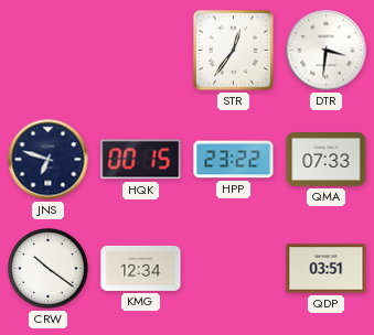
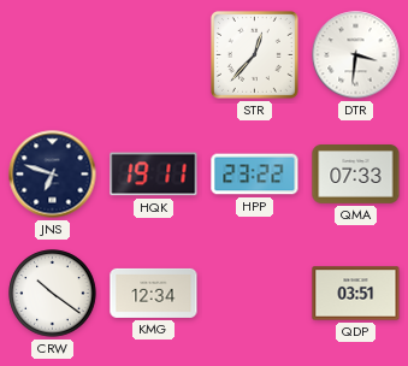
STR: 12:36 -> 12:37 (254, 54)
HQK: 00:15 -> 19:11 (154, 175)
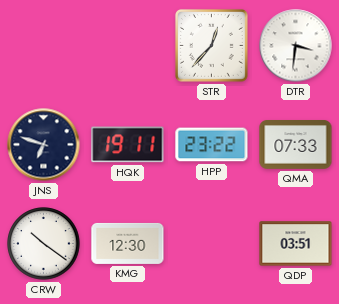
KMG: 12:34 -> 12:30 (128, 243)
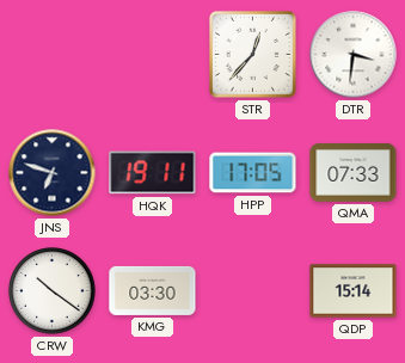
HPP: 23:22 -> 17:05 (253, 173)
KMG: 12:30 -> 03:30 (153, 290)
QDP: 03:51 -> 15:14 (354, 291)
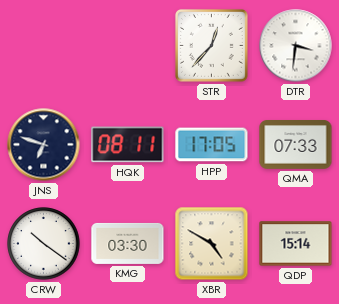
HQK: 19:11 -> 08:11 (128, 145)
XBR: none -> 4:50 (212, 244)
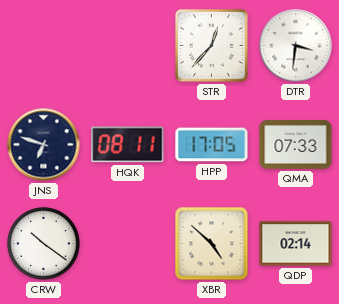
KMG: 03:30 -> none (128, 243)
XBR: 4:50 -> 4:52 (212, 244)
QDP: 15:14 -> 02:14 (296, 244)
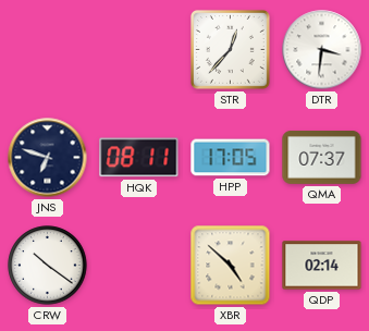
QMA: 07:33 -> 07:37 (322, 158)
